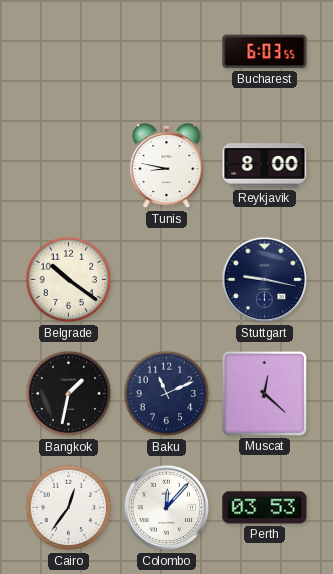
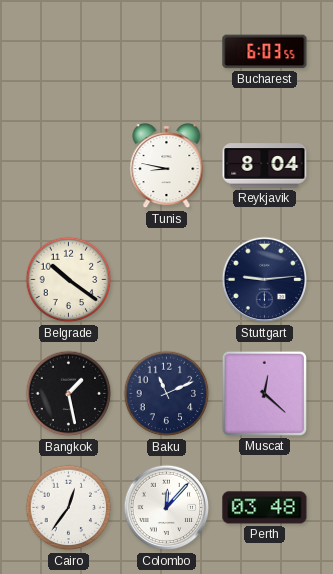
Reykjavik: 8:00 -> 8:04 (265, 166)
Stuttgart: 9:17 -> 9:14 (265, 280)
Bangkok: 1:32 -> 1:28 (69, 394)
Perth: 03:53 -> 03:48 (265, 508)
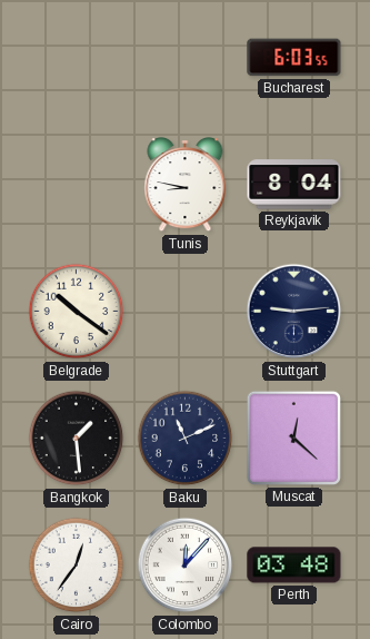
Bangkok: 1:28 -> 1:29 (77, 439)
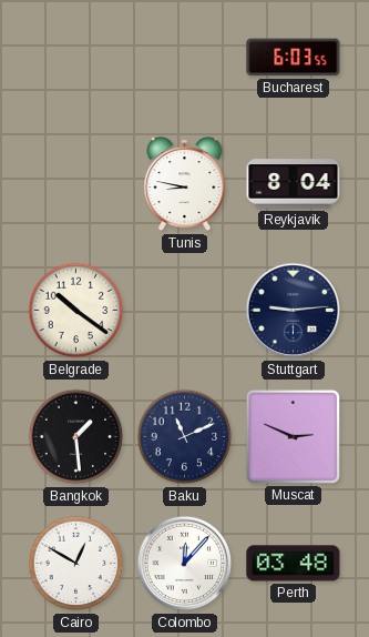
Muscat: 12:22 -> 2:49 (293, 436)
Cairo: 12:36 -> 12:50 (76, 564)
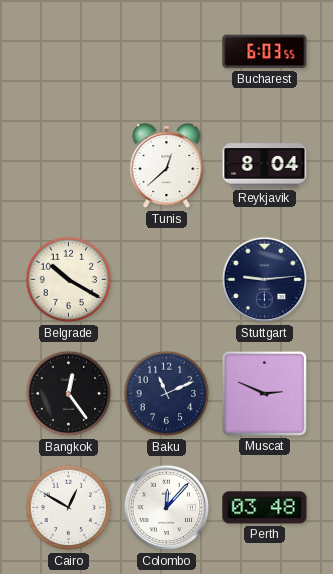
Tunis: 8:47 -> 12:38 (167, 167)
Belgrade: 10:21 -> 10:20 (69, 280)
Bangkok: 1:29 -> 12:24 (69, 394)
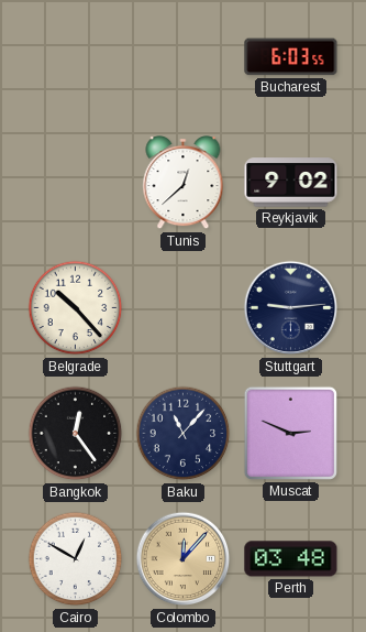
Reykjavik: 8:04 -> 9:02 (291, 183)
Belgrade: 10:20 -> 10:23 (76, 308)
Baku: 11:11 -> 11:07 (184, 434)
Colombo dial: white -> champagne (184, 559)
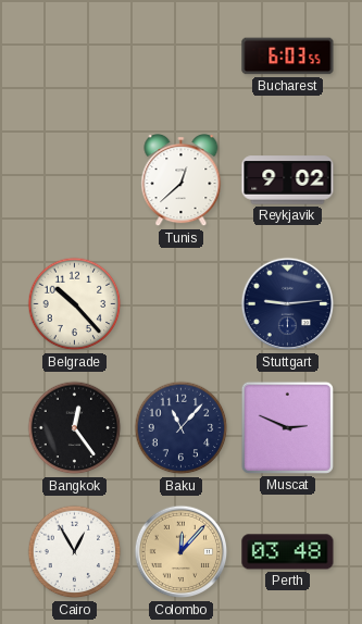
Cairo: 12:50 -> 12:55 (75, 552)
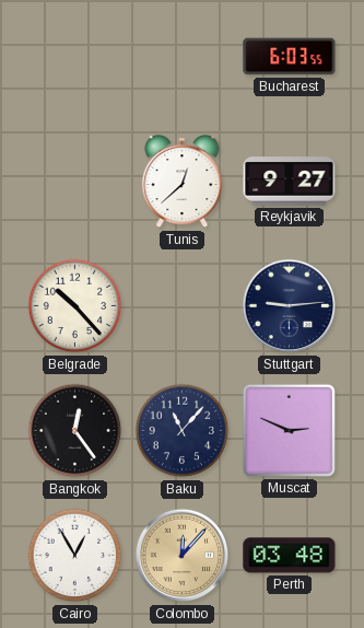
Reykjavik: 9:02 -> 9:27 (290, 182)
